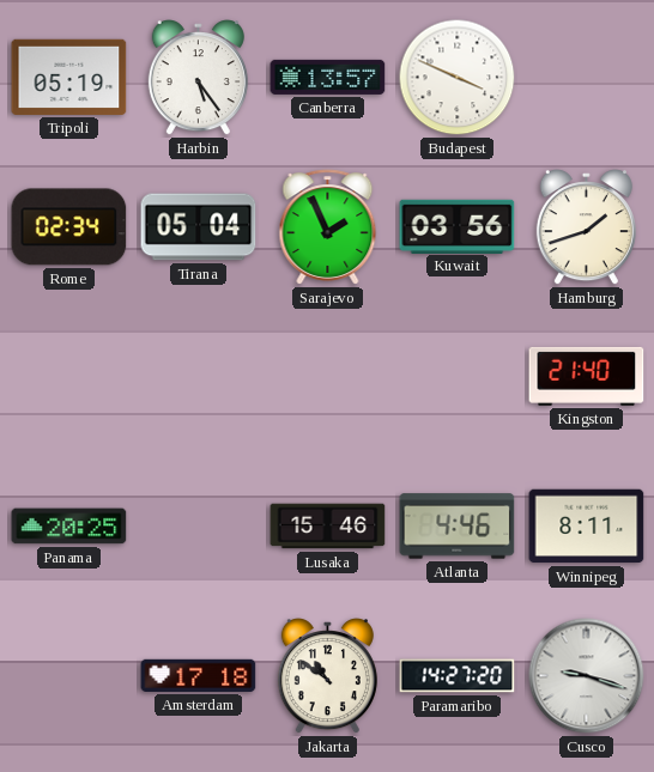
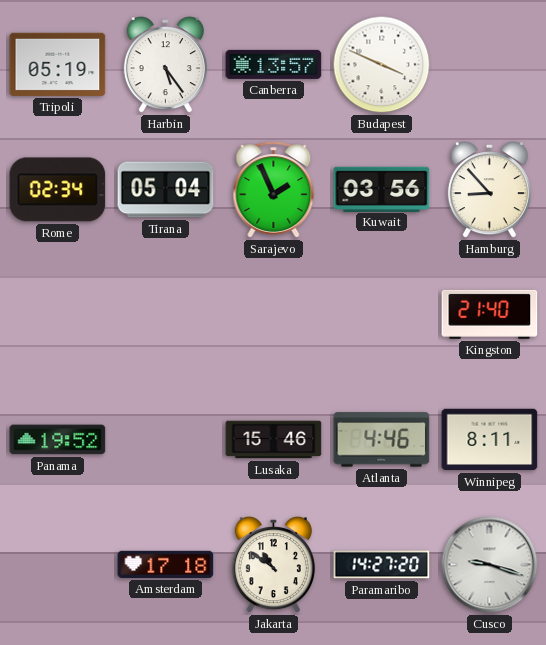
Hamburg: 1:42 -> 8:53 (489, 191)
Panama: 20:25 -> 19:52 (58, 440)
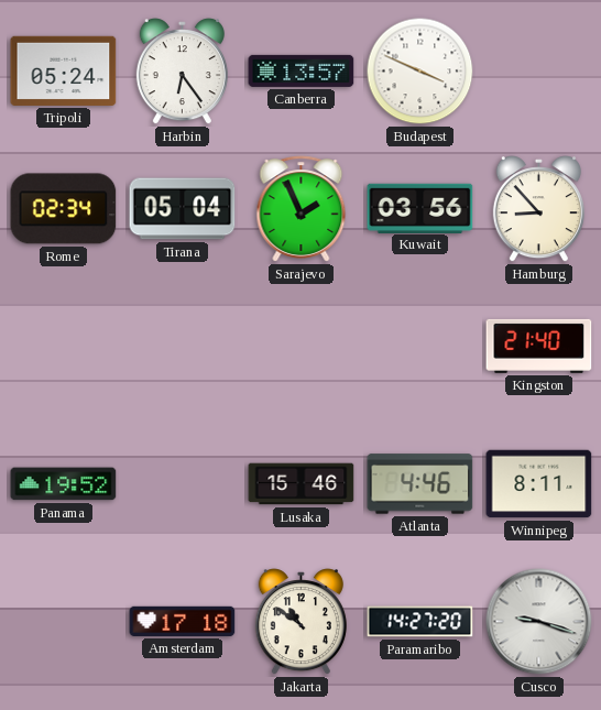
Tripoli: 05:19 -> 05:24 (64, 70)
Harbin: 5:24 -> 6:24 (182, 73)
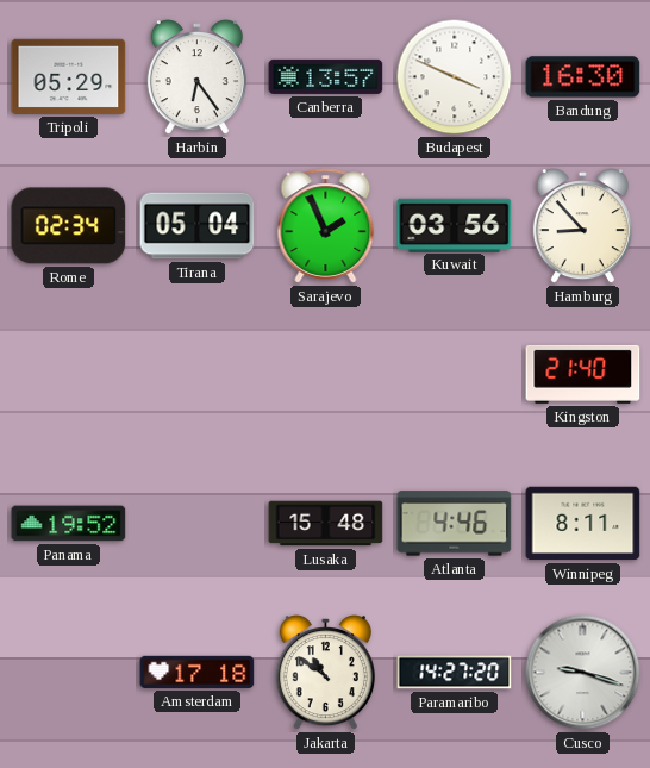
Tripoli: 05:24 -> 05:29 (69, 76)
Bandung: none -> 16:30 (583, 77)
Lusaka: 15:46 -> 15:48 (326, 524)
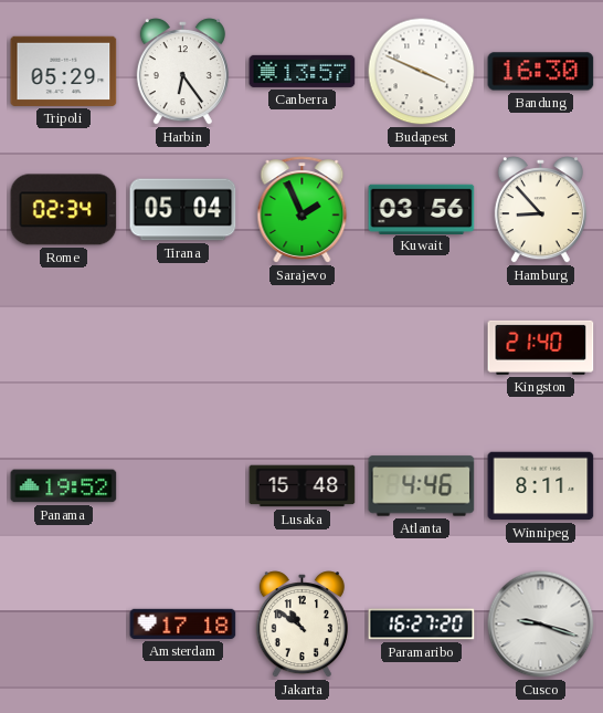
Paramaribo: 14:27 -> 16:27 (422, 625)
